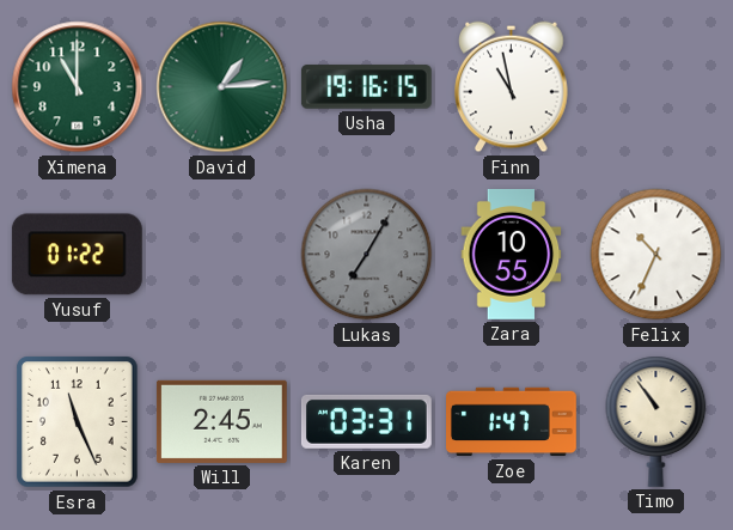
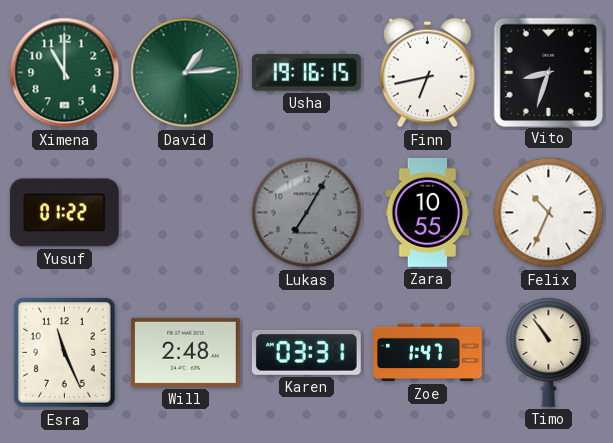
Finn: 10:58 -> 6:43 (428, 73)
Vito: none -> 8:33 (548, 72)
Will: 2:45 -> 2:48 (185, 352)
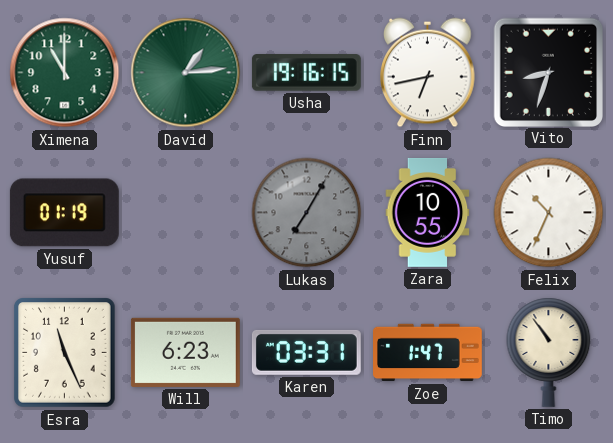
Yusuf: 01:22 -> 01:19 (64, 213)
Will: 2:48 -> 6:23 (185, 352)
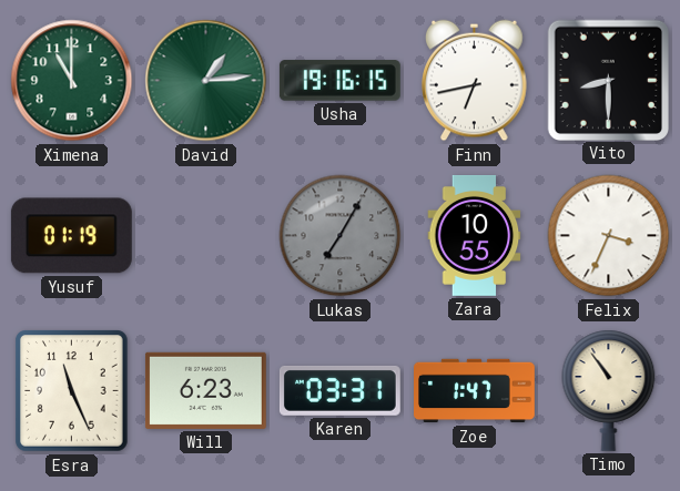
Vito: 8:33 -> 8:30 (608, 80)
Felix: 10:34 -> 3:34 (609, 236)
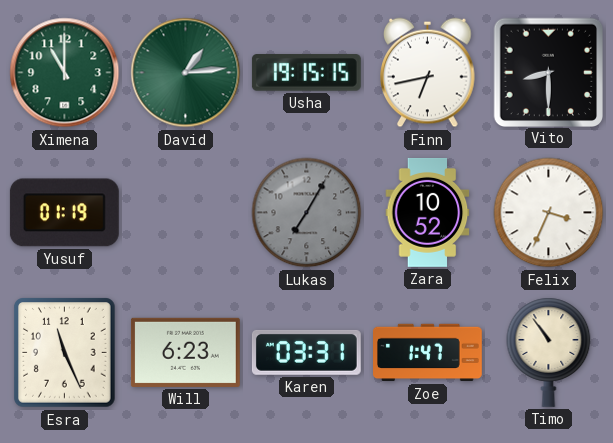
Usha: 19:16 -> 19:15 (306, 73)
Zara: 10:55 -> 10:52 (428, 212)
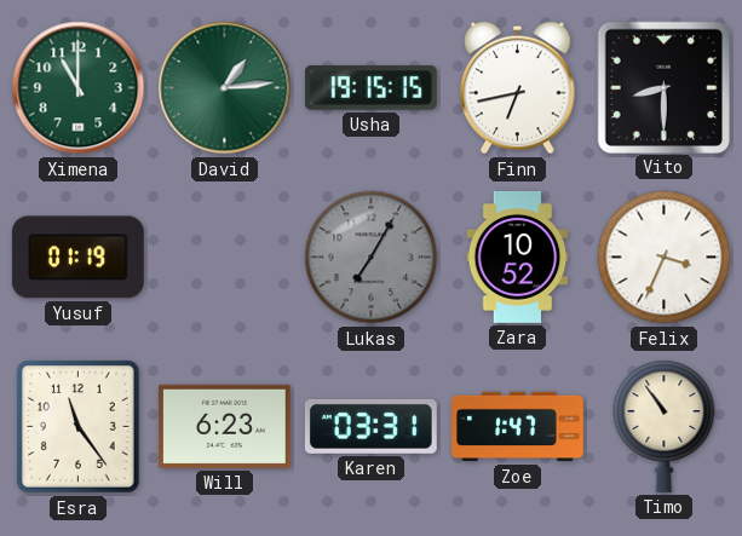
Esra: 11:26 -> 11:24 (79, 427)
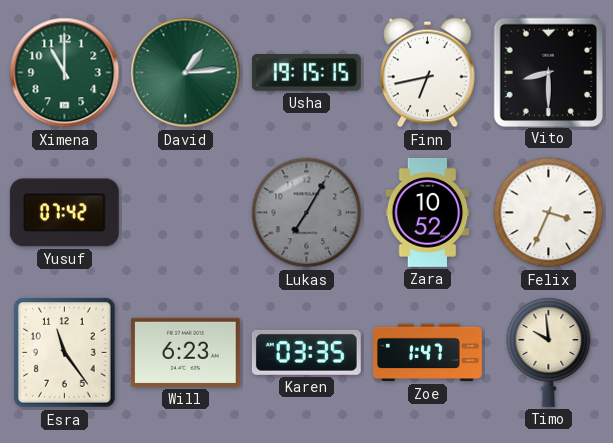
Yusuf: 01:19 -> 07:42 (64, 213)
Karen: 03:31 -> 03:35 (306, 352)
Timo: 10:54 -> 9:59 (549, 352)
